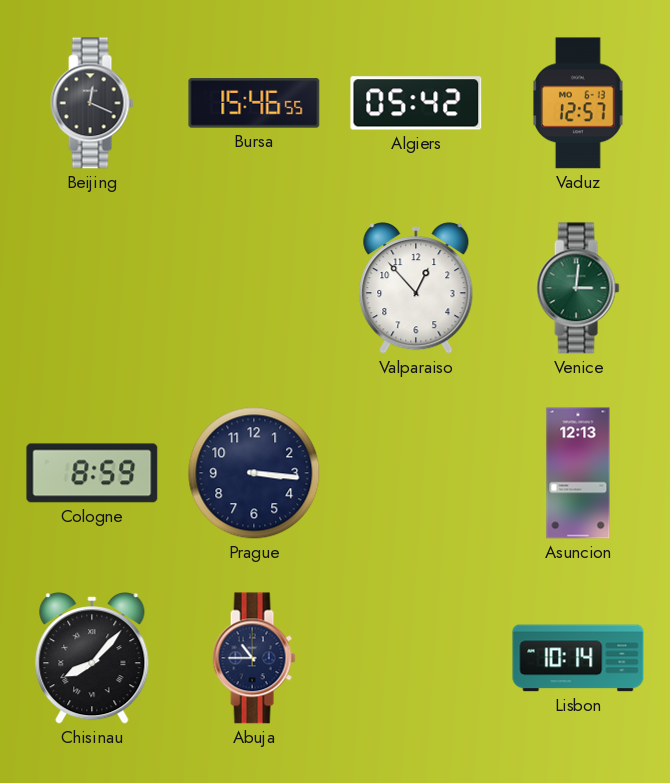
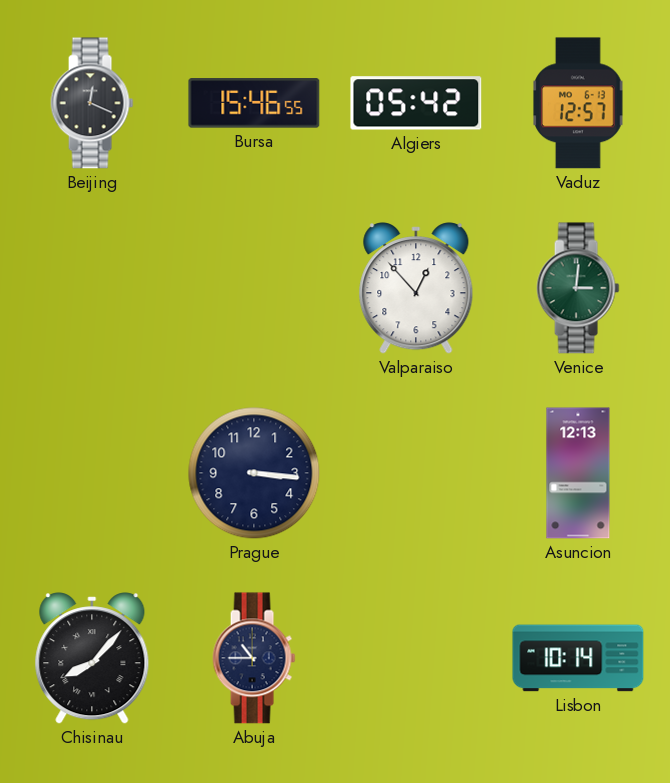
Cologne: 8:59 -> none (92, 473)
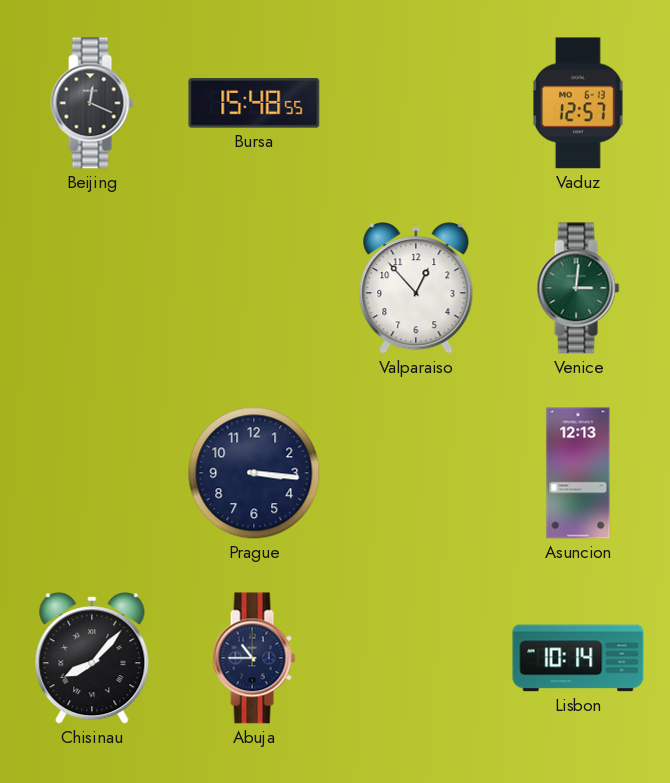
Bursa: 15:46 -> 15:48 (254, 103)
Algiers: 05:42 -> none (416, 103)
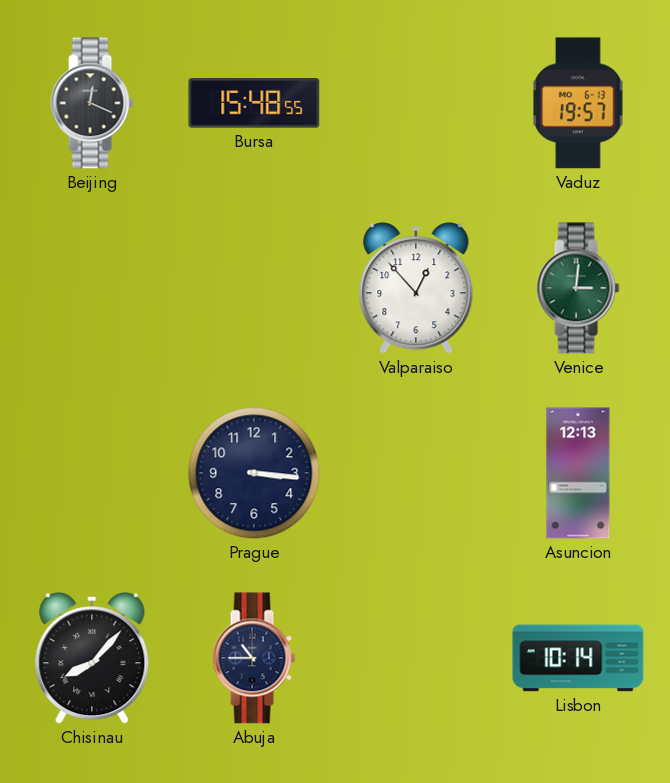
Vaduz: 12:57 -> 19:57 (578, 103)
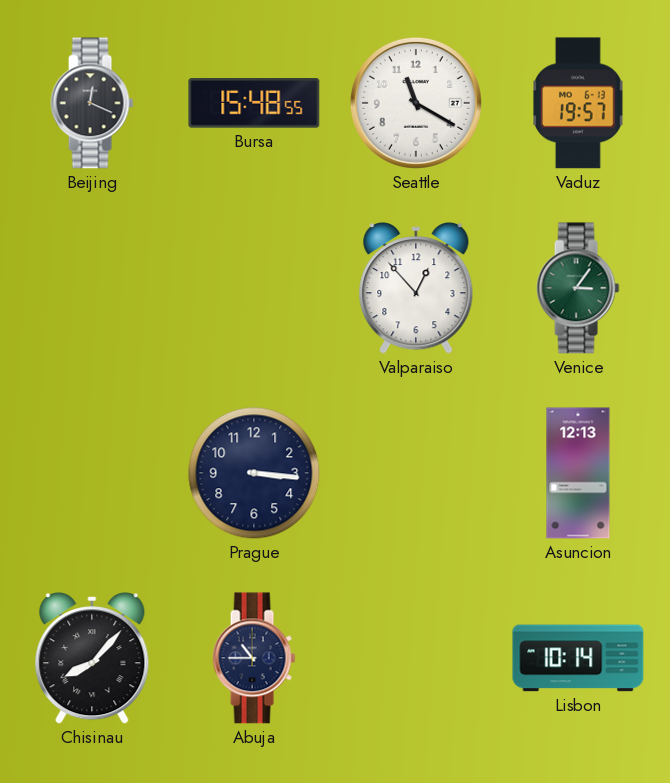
Seattle: none -> 11:20 (416, 103)
Venice: 3:01 -> 3:06 (578, 288)
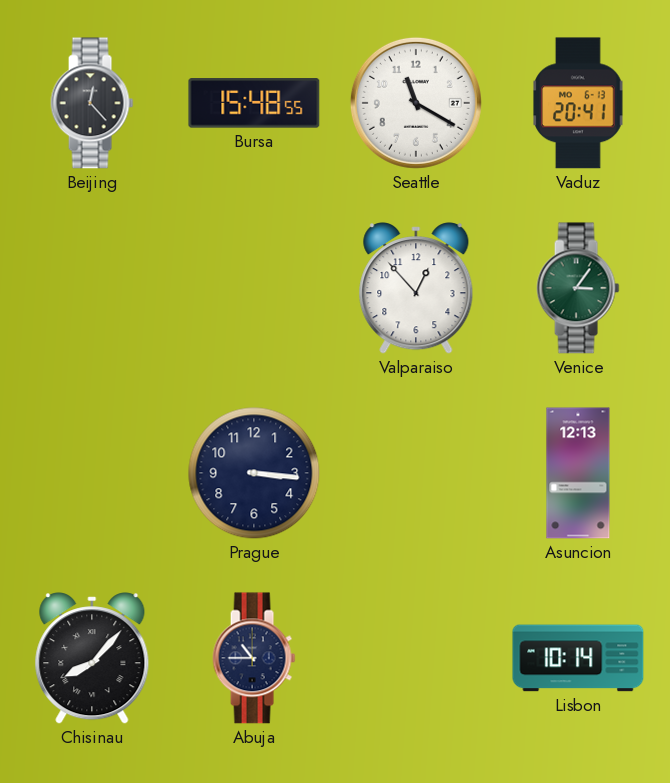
Beijing: 12:19 -> 12:23 (92, 103)
Vaduz: 19:57 -> 20:41 (578, 103)
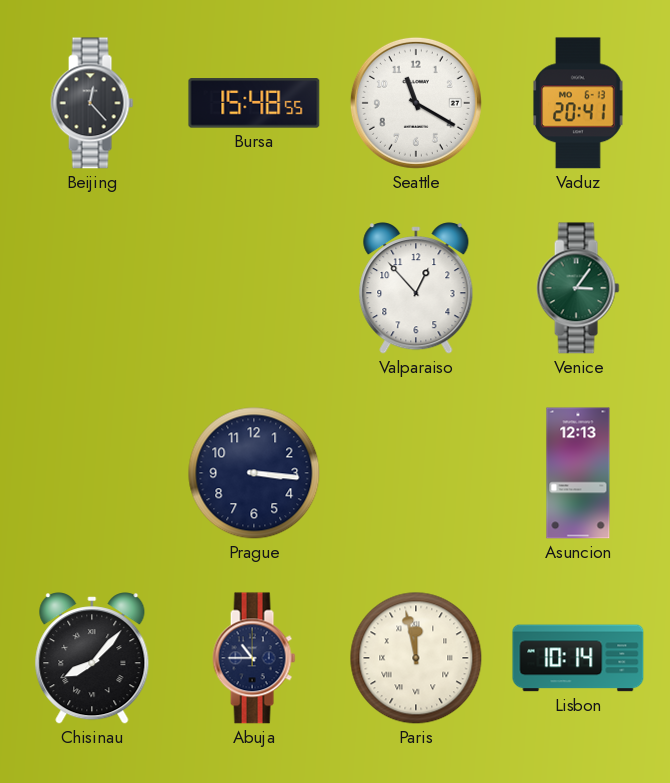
Paris: none -> 11:58 (416, 658)
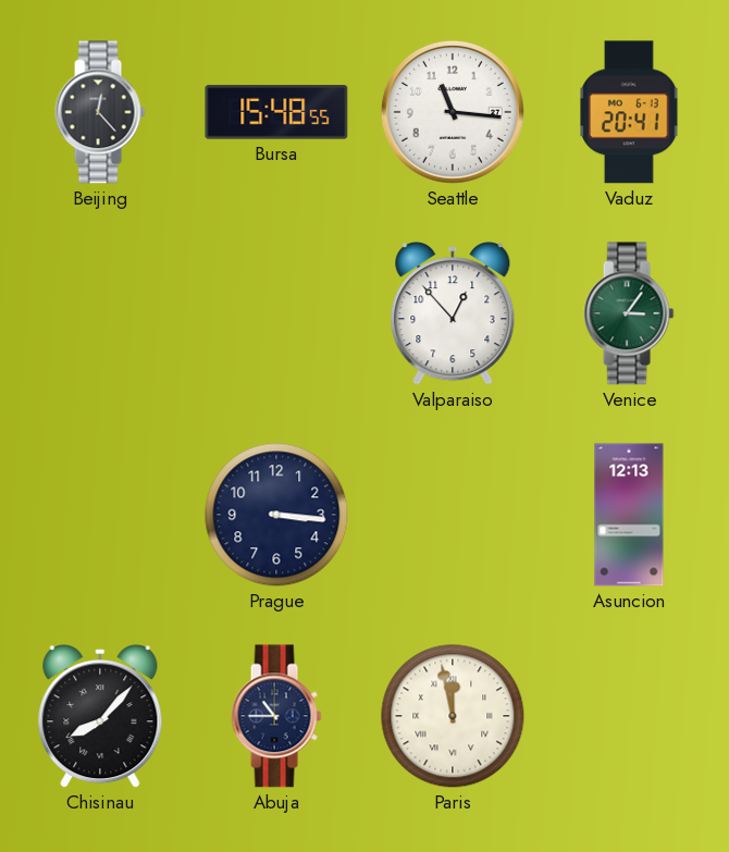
Seattle: 11:20 -> 11:16 (453, 112)
Lisbon: 10:14 -> none (578, 658)
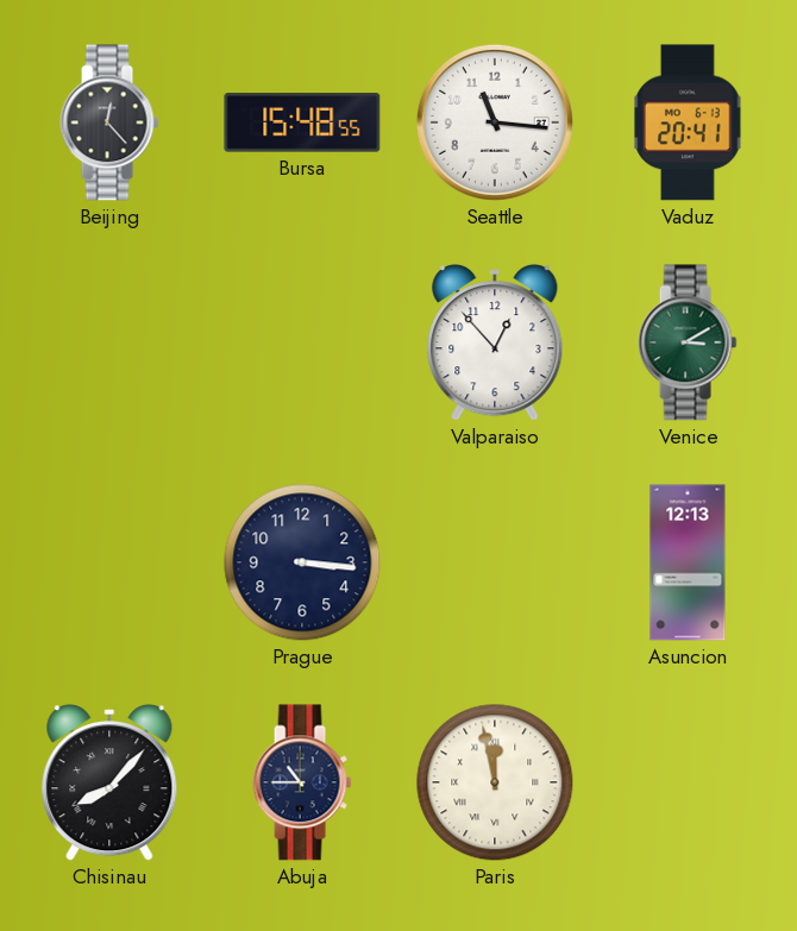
Venice: 3:06 -> 3:10 (688, 342)
